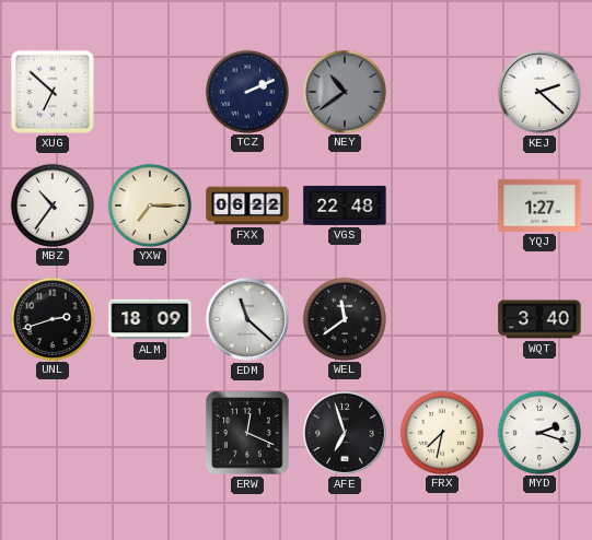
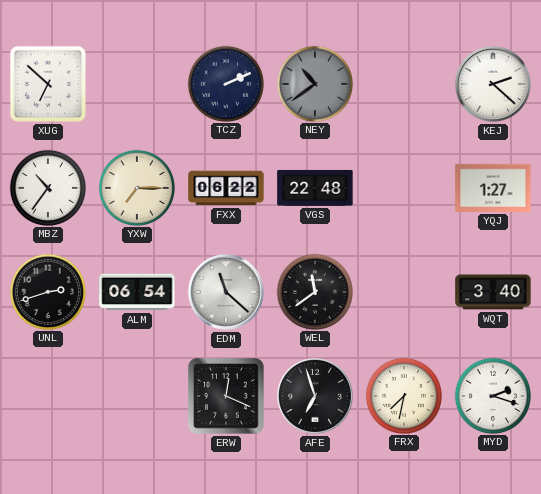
ALM: 18:09 -> 06:54 (137, 292)
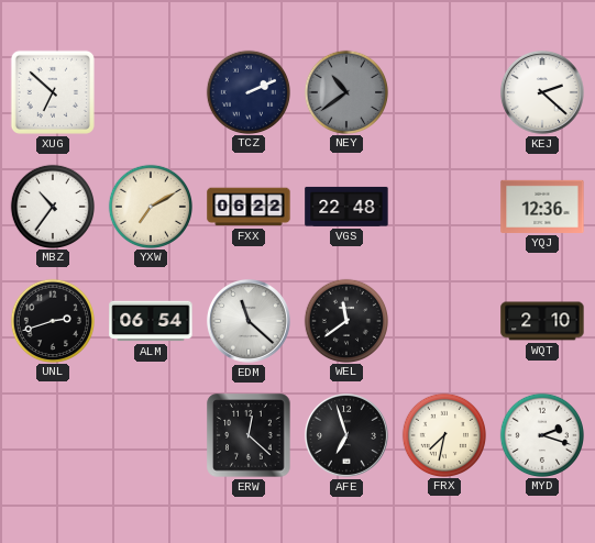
YXW: 7:15 -> 7:10 (150, 206)
YQJ: 1:27 -> 12:36 (542, 207)
WQT: 3:40 -> 2:10 (542, 321)
ERW: 12:19 -> 12:22 (249, 435)
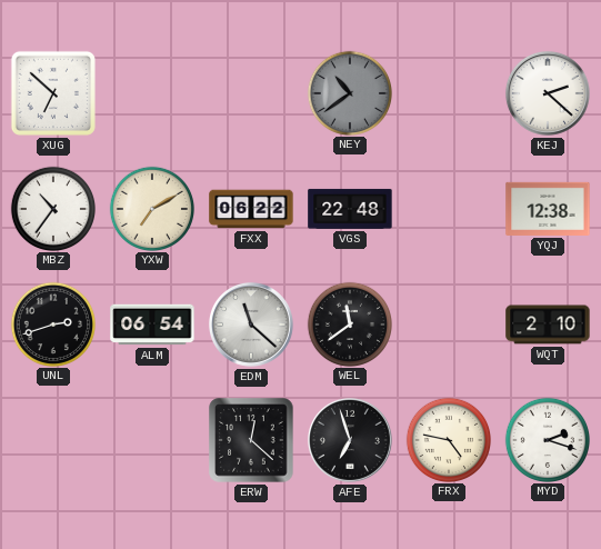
TCZ: 2:11 -> none (247, 91)
YQJ: 12:36 -> 12:38 (548, 209)
FRX: 7:32 -> 4:47 (448, 439)
